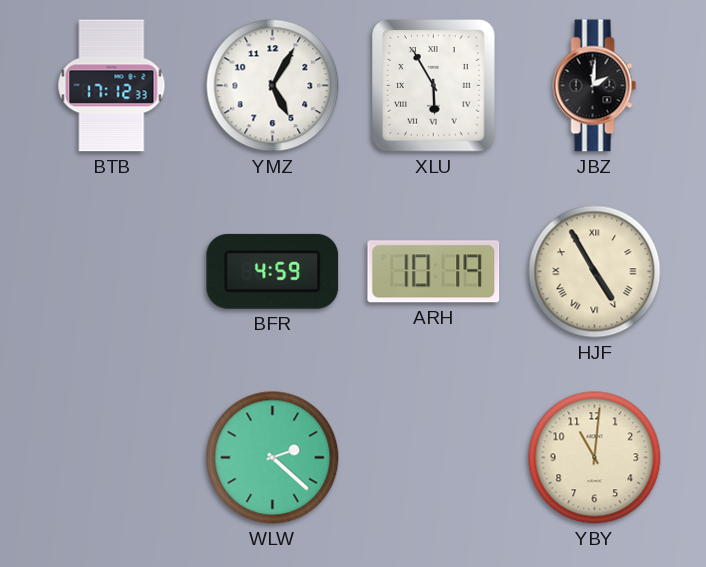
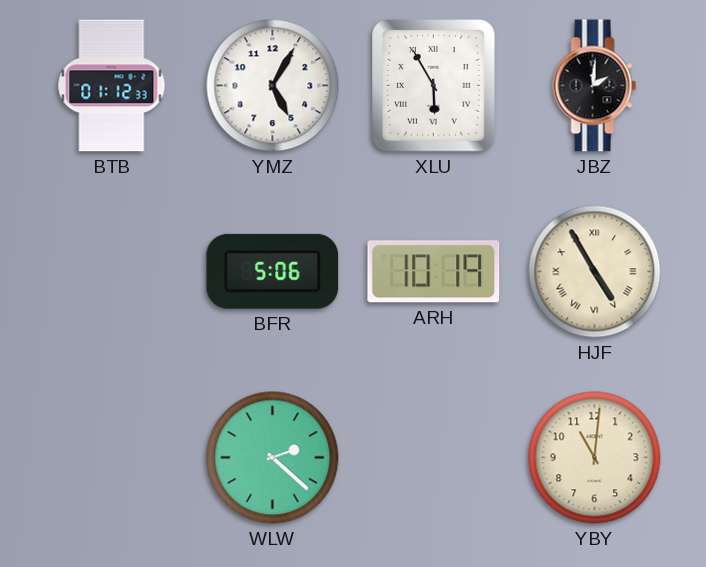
BTB: 17:12 -> 01:12 (112, 86)
BFR: 4:59 -> 5:06 (273, 271)
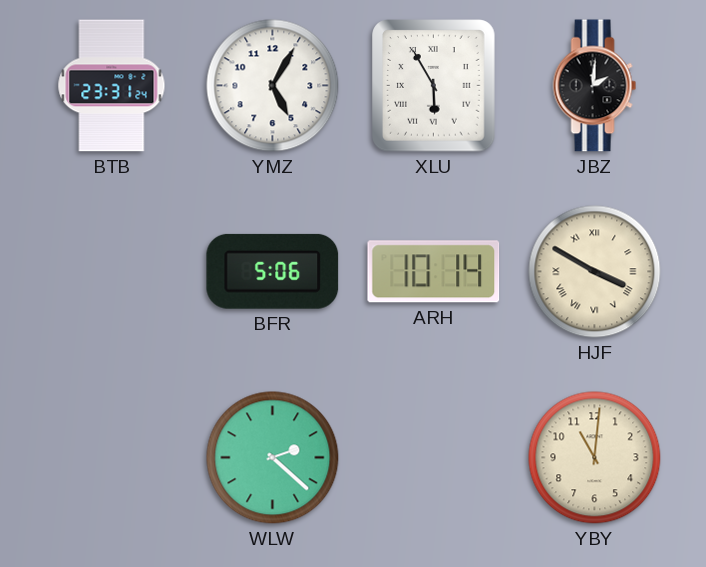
BTB: 01:12 -> 23:31 (112, 86)
ARH: 10:19 -> 10:14 (434, 272)
HJF: 4:55 -> 3:50 (595, 272)
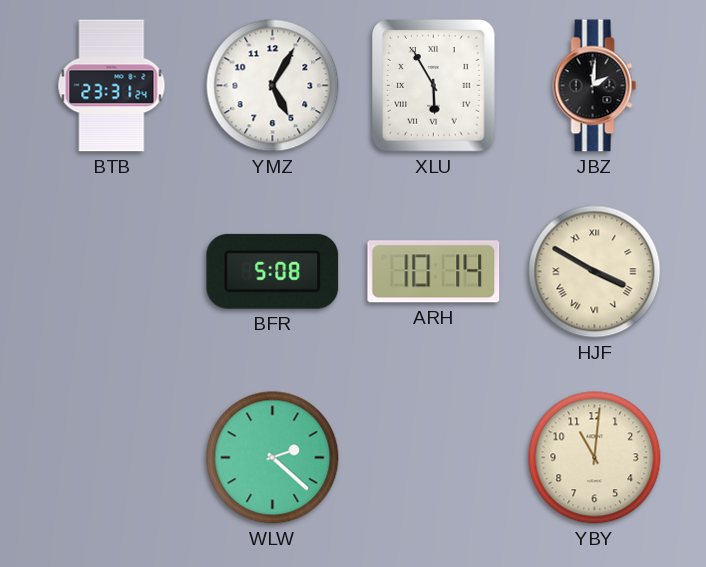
BFR: 5:06 -> 5:08 (273, 271)
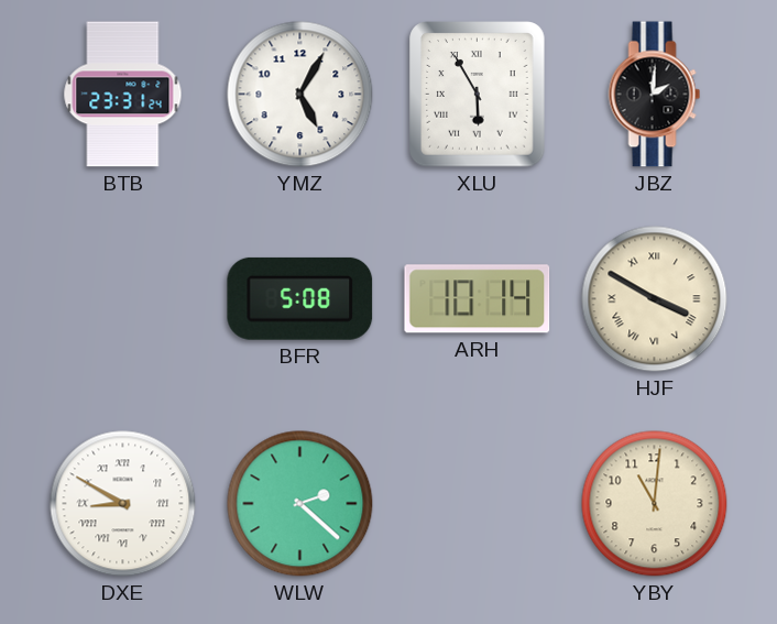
DXE: none -> 8:50 (123, 504)
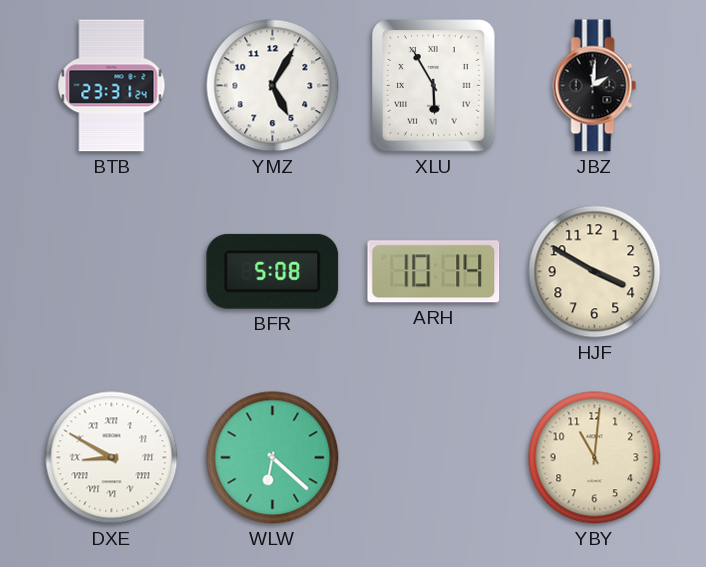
HJF numerals: Roman -> Arabic (595, 272)
WLW: 2:22 -> 6:22 (273, 458)
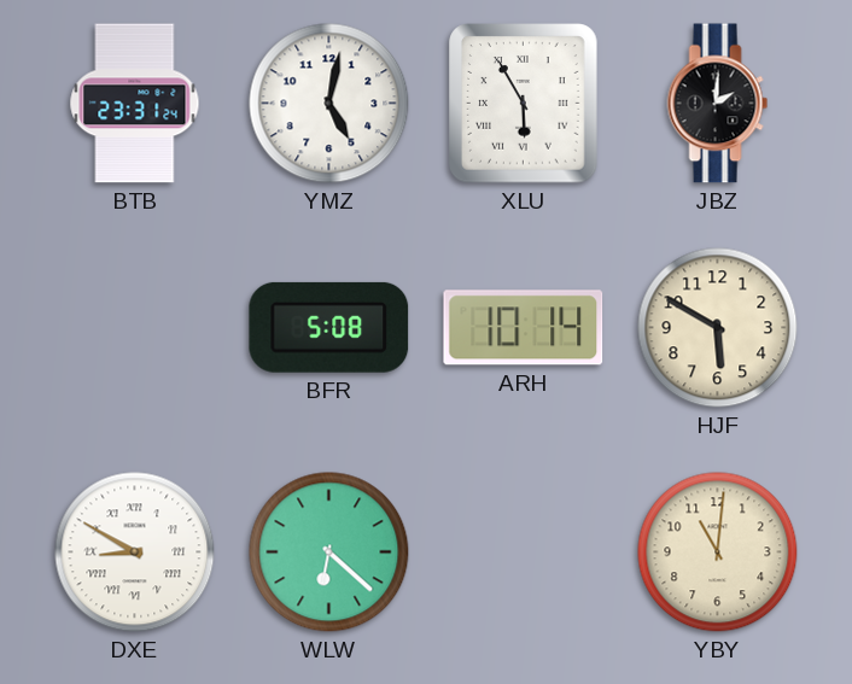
YMZ: 5:05 -> 5:02 (329, 104)
HJF: 3:50 -> 5:50 (718, 328)
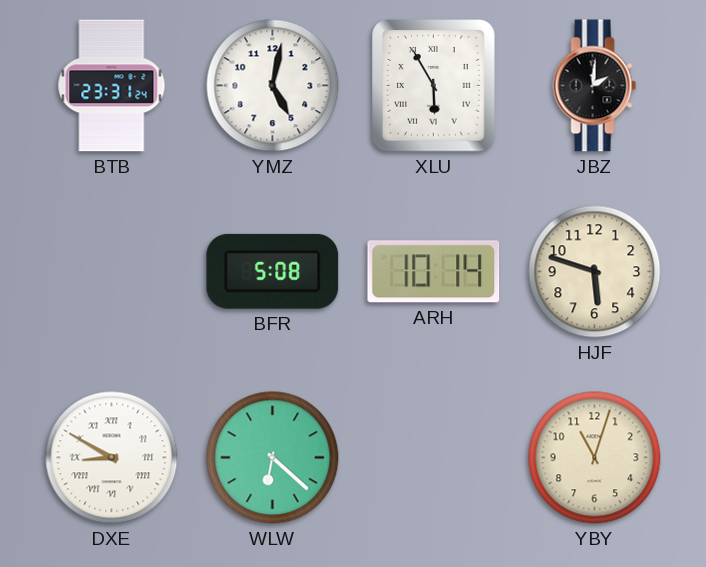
HJF: 5:50 -> 5:48 (595, 272)
YBY: 11:01 -> 11:03 (595, 458)
